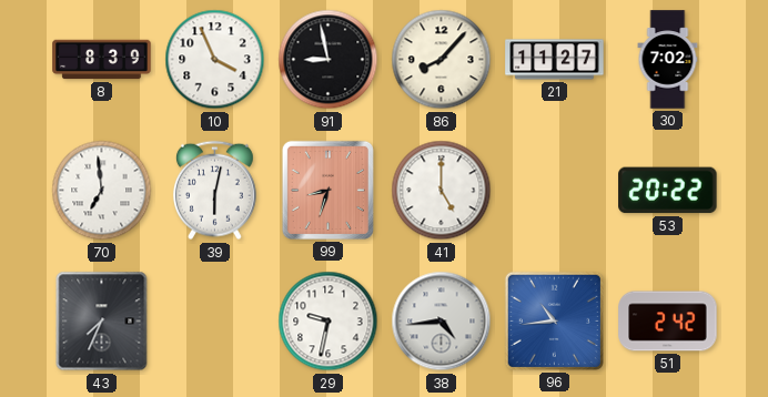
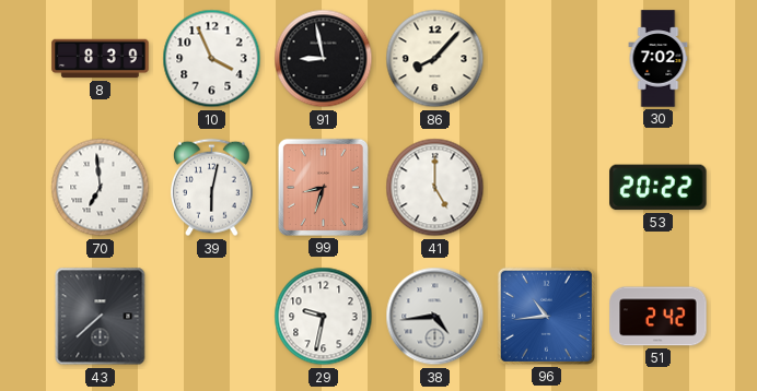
21: 11:27 -> none (555, 60)
43: 7:34 -> 7:38 (101, 317)
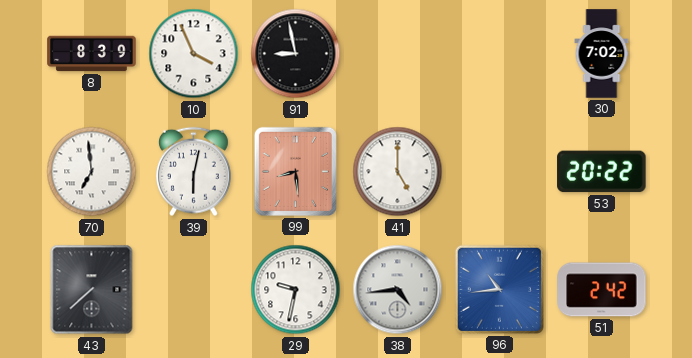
86: 8:07 -> none (435, 59)
99: 8:33 -> 8:29 (295, 171)
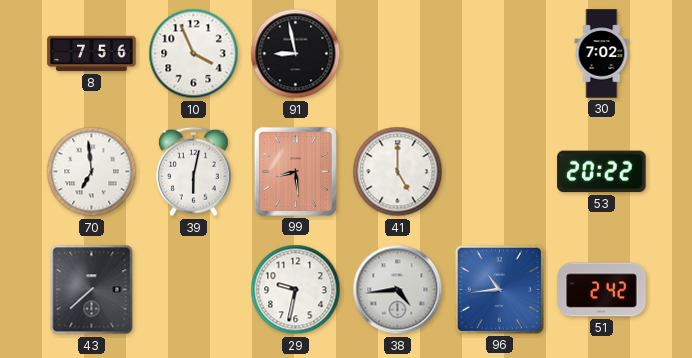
8: 8:39 -> 7:56 (92, 54)
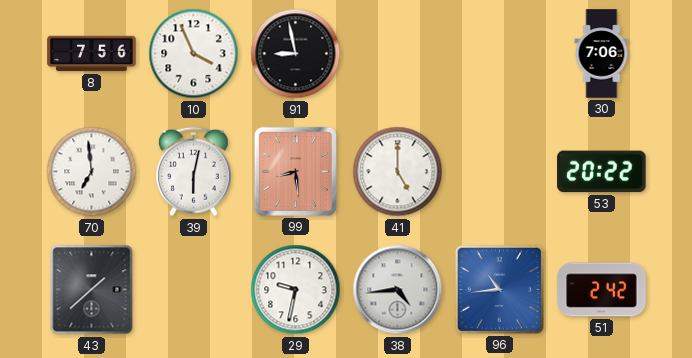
30: 7:02 -> 7:06 (602, 54)
43: 7:38 -> 1:38 (92, 290)
